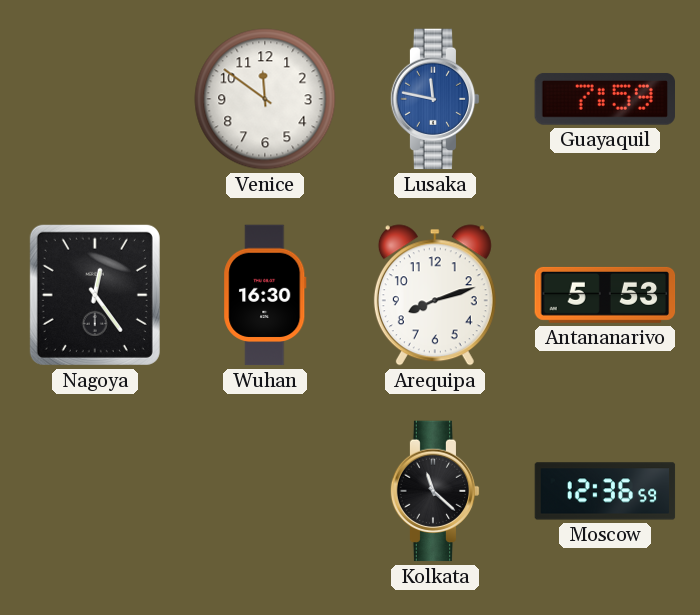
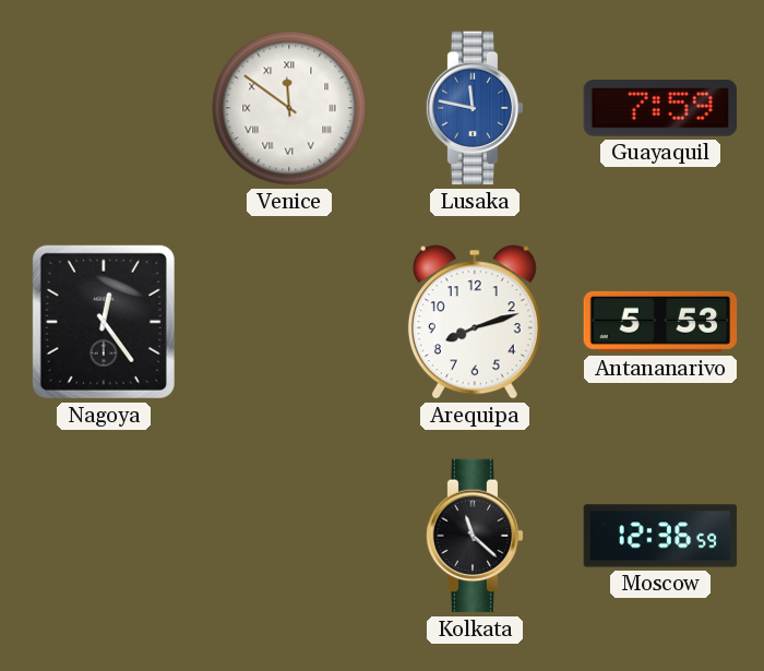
Venice numerals: Arabic -> Roman (289, 108)
Wuhan: 16:30 -> none (265, 295)
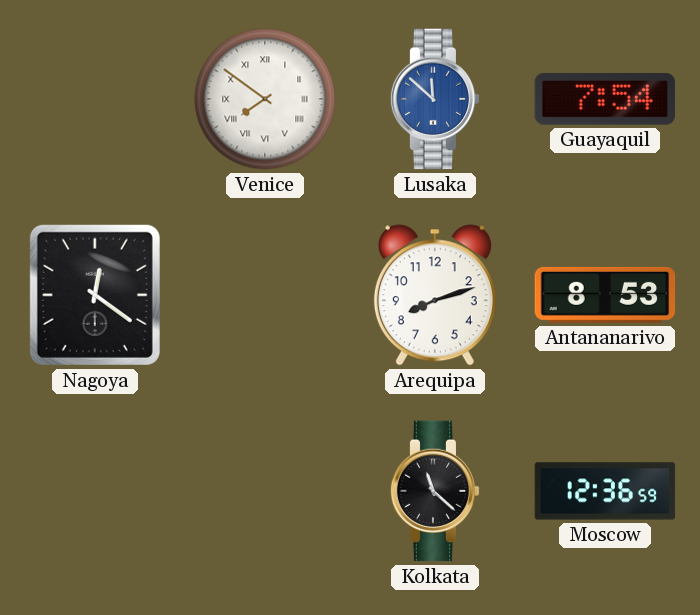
Venice: 11:51 -> 7:51 (265, 99)
Lusaka: 11:47 -> 11:52 (435, 99)
Guayaquil: 7:59 -> 7:54 (604, 99)
Nagoya: 12:24 -> 12:21 (95, 295)
Antananarivo: 5:53 -> 8:53 (605, 295)
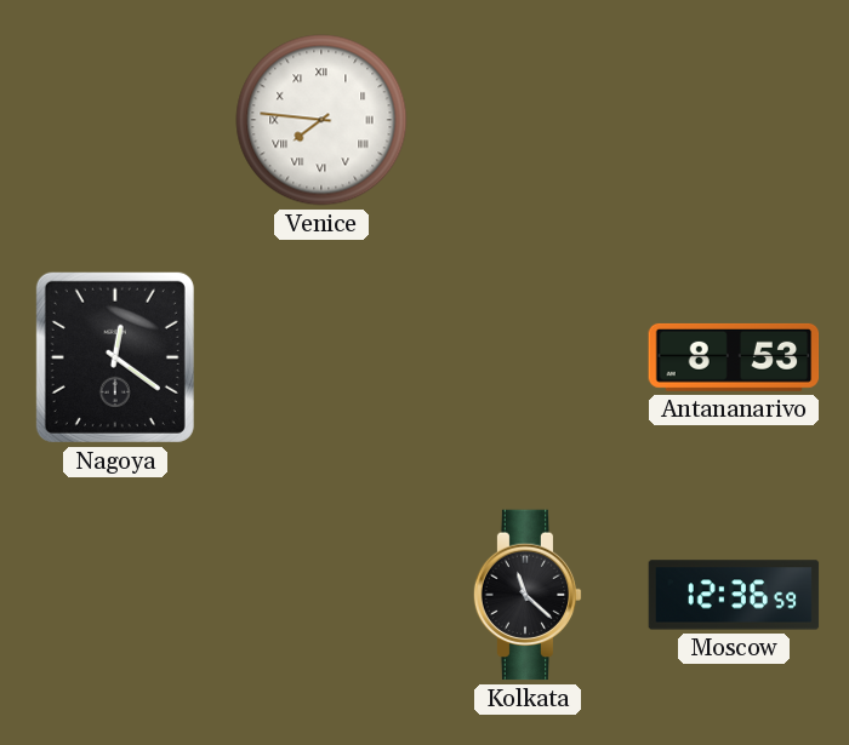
Venice: 7:51 -> 7:46 (321, 120)
Lusaka: 11:52 -> none (435, 99)
Guayaquil: 7:54 -> none (604, 99)
Arequipa: 8:12 -> none (435, 295)
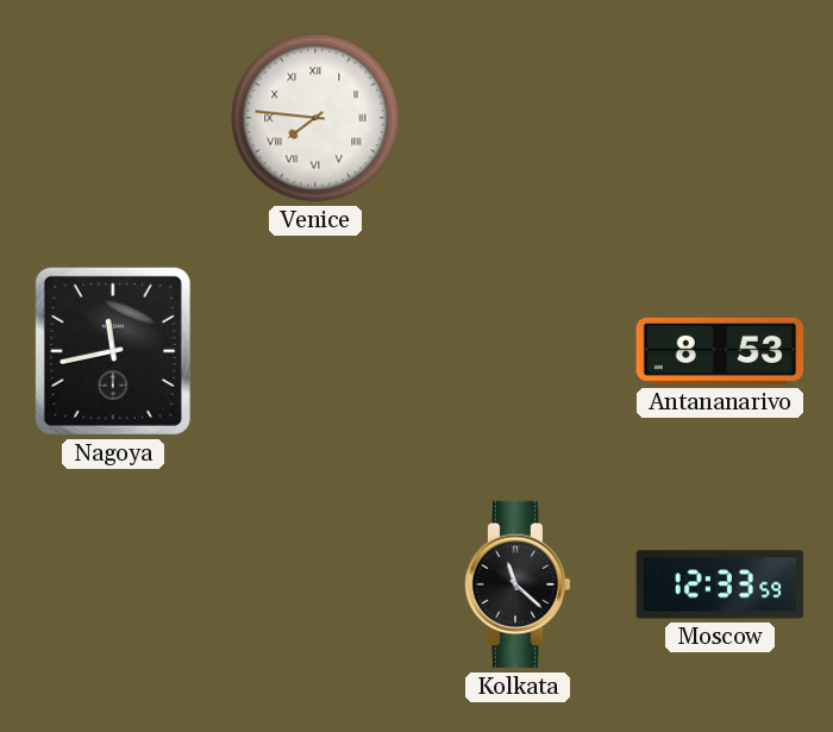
Nagoya: 12:21 -> 11:43 (113, 351)
Moscow: 12:36 -> 12:33 (720, 584)
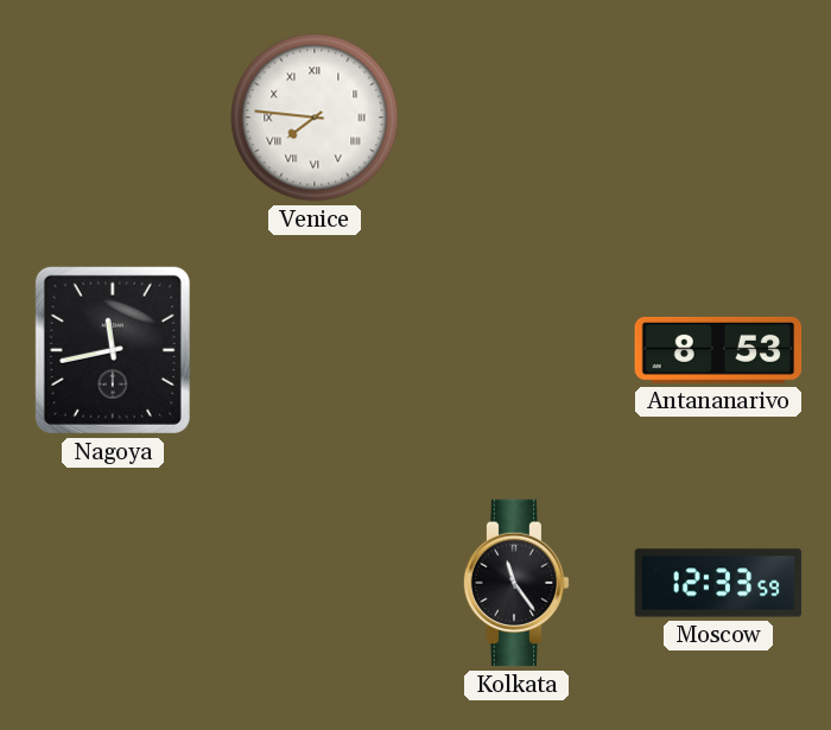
Kolkata: 11:22 -> 11:24 (516, 583)
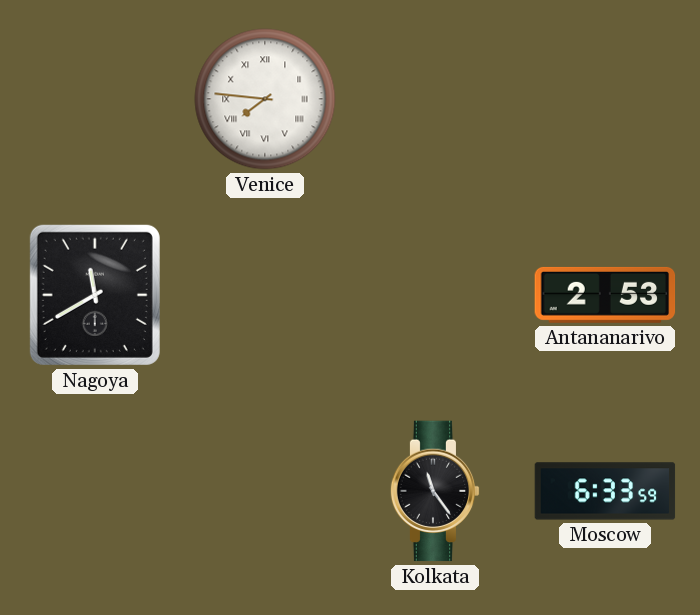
Nagoya: 11:43 -> 11:40 (95, 295)
Antananarivo: 8:53 -> 2:53 (605, 295)
Moscow: 12:33 -> 6:33 (605, 491)
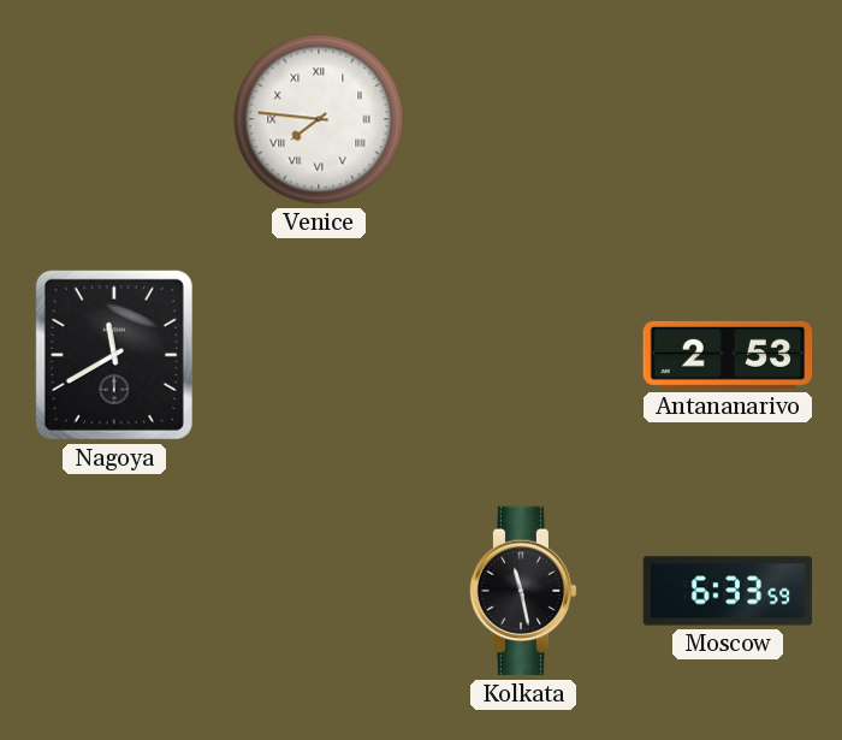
Kolkata: 11:24 -> 11:28 (523, 591)
